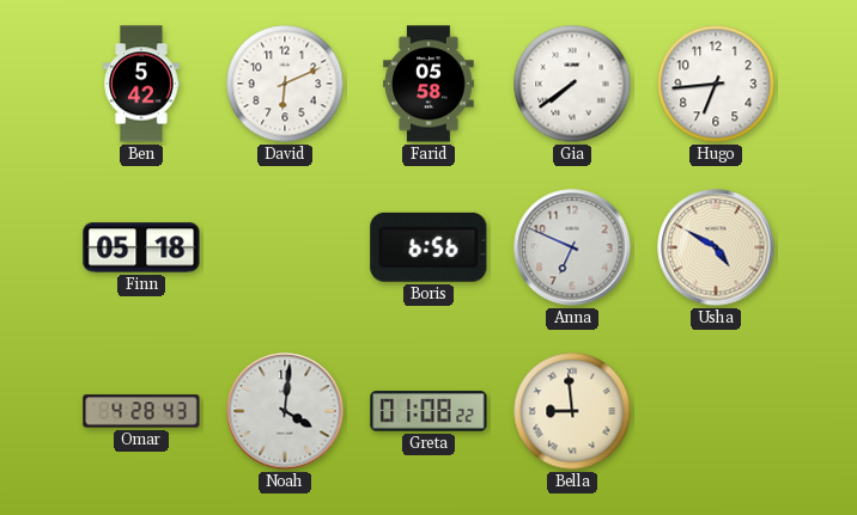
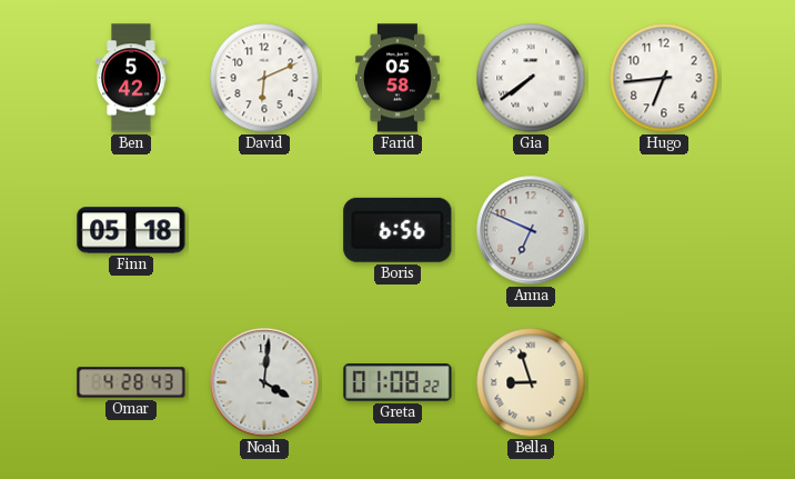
Usha: 4:50 -> none (716, 247)
Bella: 8:59 -> 8:57 (531, 382)
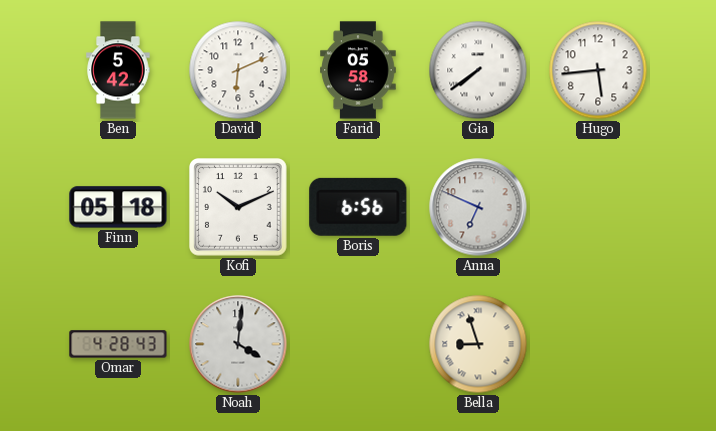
Hugo: 6:44 -> 5:44 (598, 70)
Kofi: none -> 10:11 (239, 208)
Greta: 01:08 -> none (398, 382)
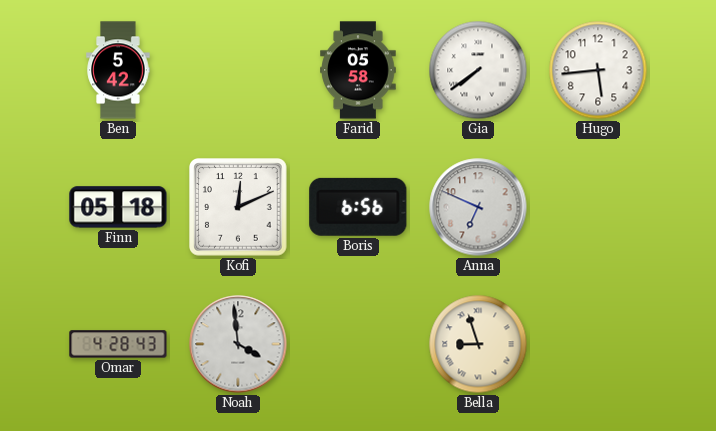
David: 6:11 -> none (238, 70)
Kofi: 10:11 -> 12:11 (239, 208)
Noah: 4:01 -> 3:59 (238, 344)
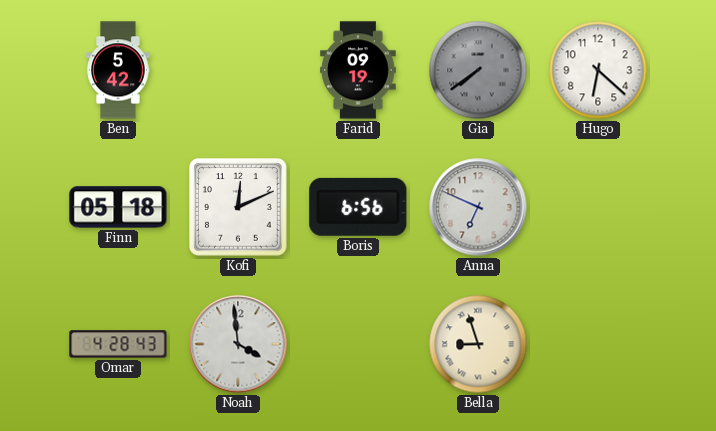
Farid: 05:58 -> 09:19 (358, 70)
Gia dial: white -> grey (478, 70)
Hugo: 5:44 -> 6:22 (598, 70)
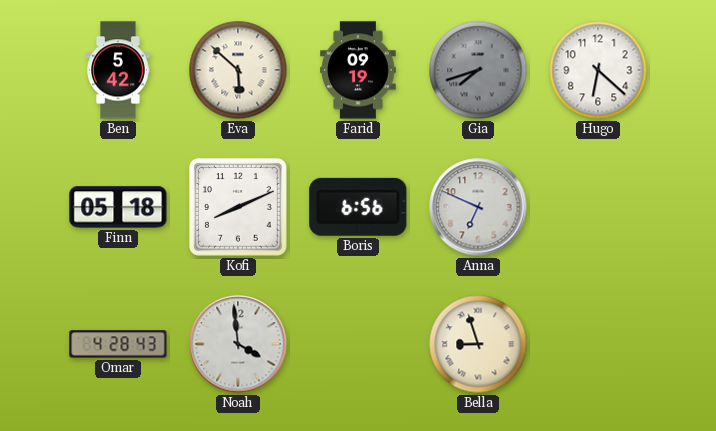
Eva: none -> 5:52 (238, 70)
Gia: 7:39 -> 7:42 (478, 70)
Kofi: 12:11 -> 8:11 (239, 208)
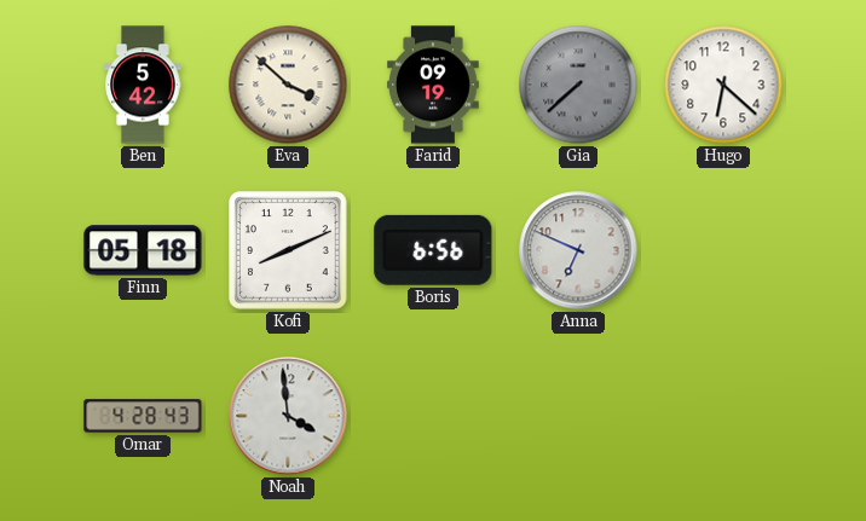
Eva: 5:52 -> 3:52 (288, 85)
Gia: 7:42 -> 7:38 (578, 85)
Bella: 8:57 -> none (478, 344)
